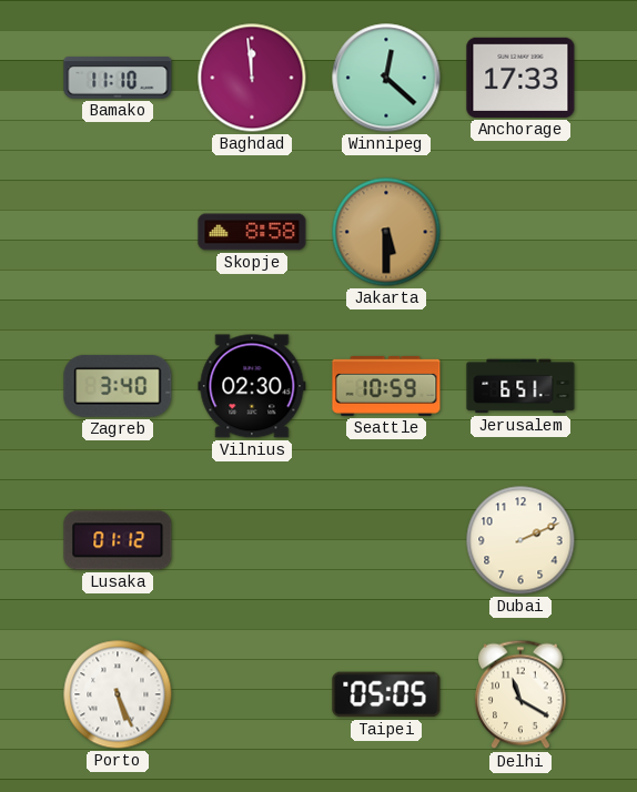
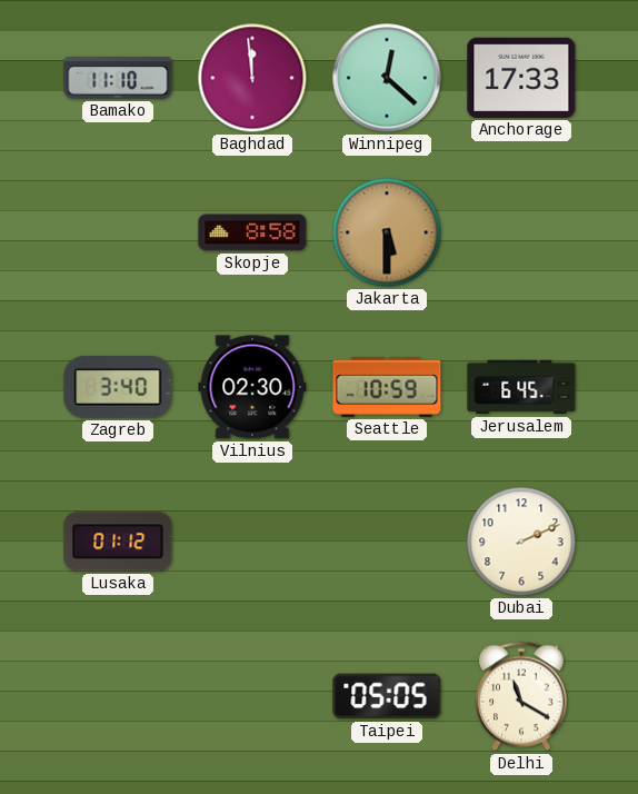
Jerusalem: 6:51 -> 6:45 (521, 387)
Porto: 5:26 -> none (118, 694)
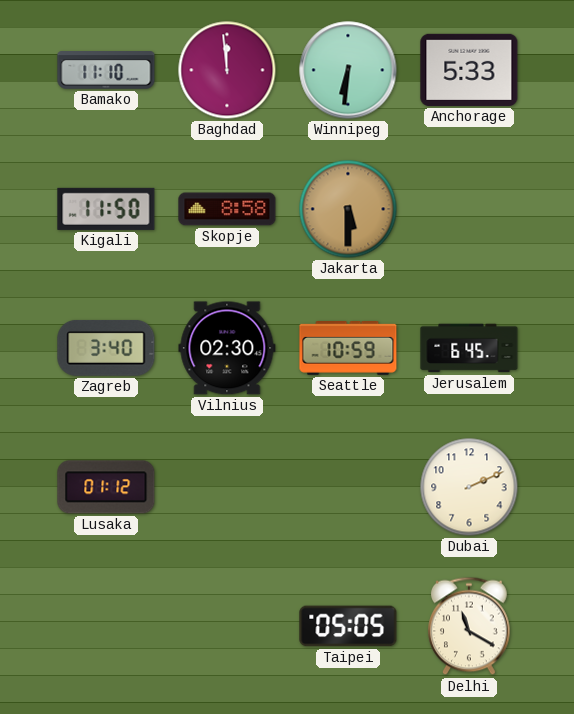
Winnipeg: 12:22 -> 6:31 (348, 70)
Anchorage: 17:33 -> 5:33 (469, 70)
Kigali: none -> 11:50 (106, 209)
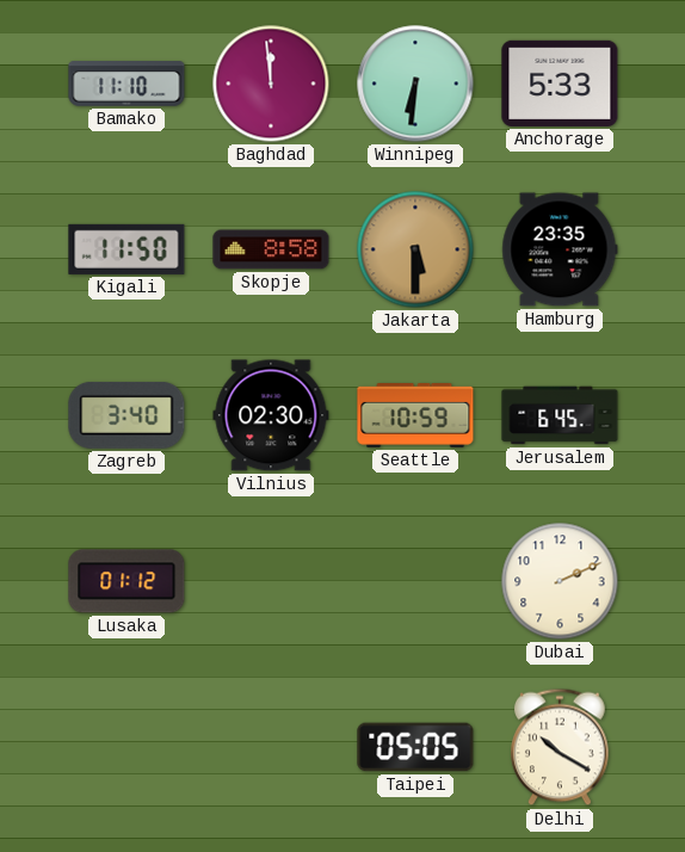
Hamburg: none -> 23:35 (560, 249)
Delhi: 11:20 -> 10:20 (561, 747)
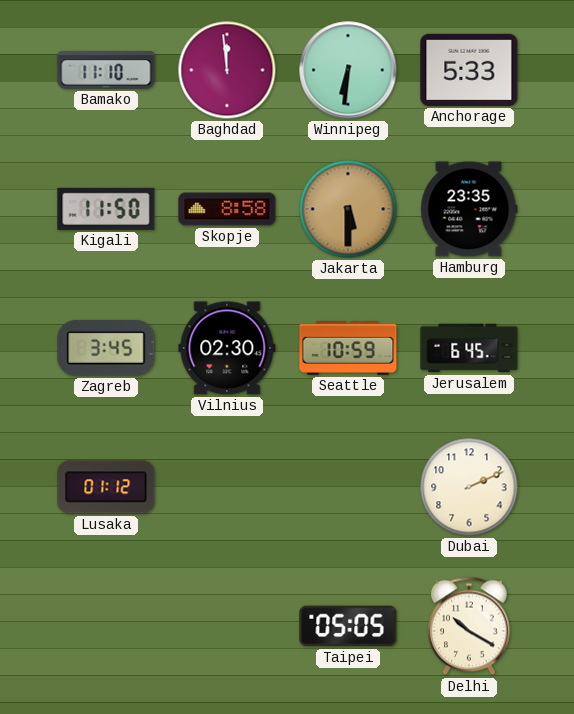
Zagreb: 3:40 -> 3:45 (106, 348)
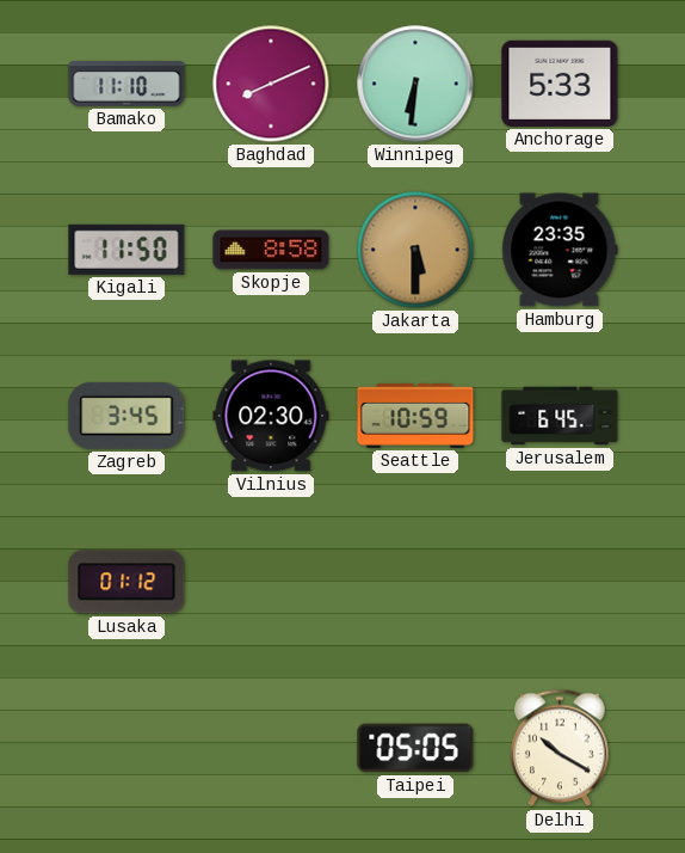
Baghdad: 11:59 -> 8:11 (271, 84)
Dubai: 2:11 -> none (469, 487)
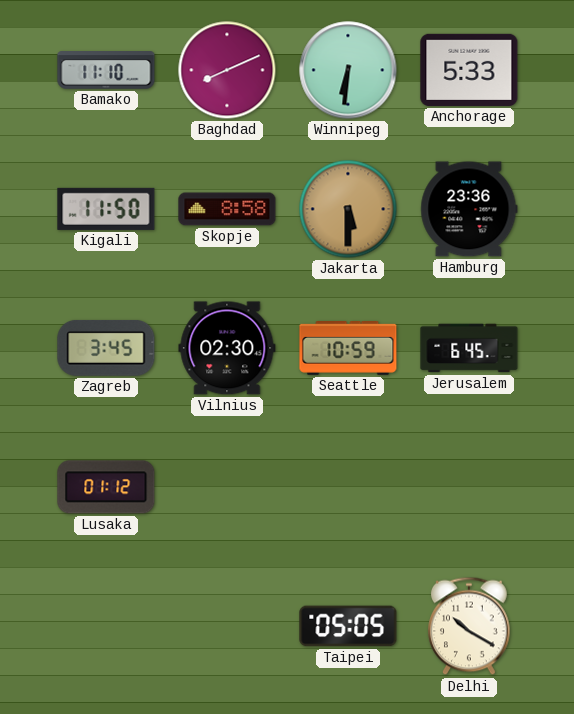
Hamburg: 23:35 -> 23:36 (469, 209)
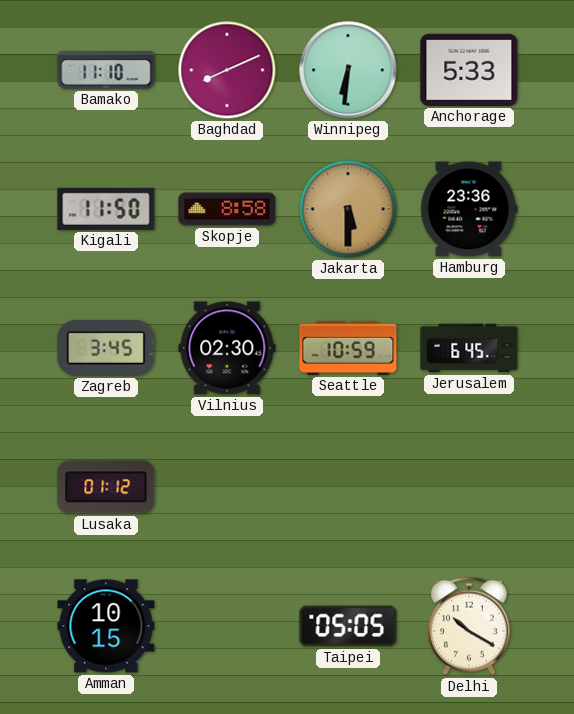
Amman: none -> 10:15 (106, 626)
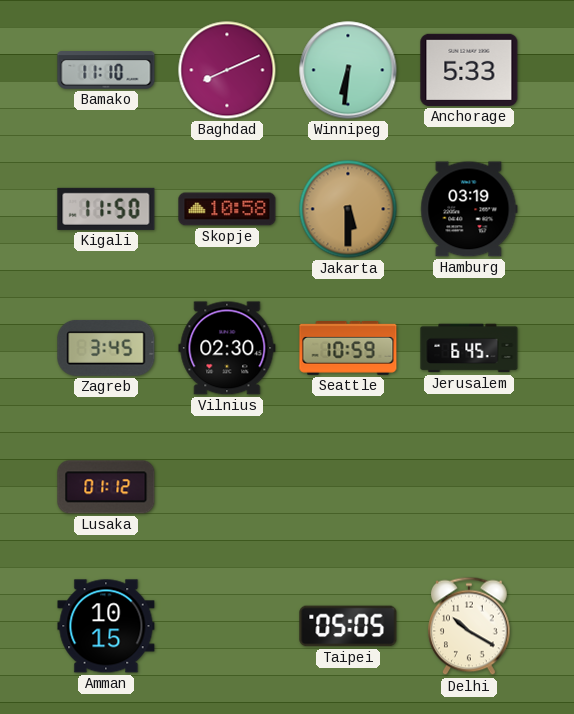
Skopje: 8:58 -> 10:58 (227, 209)
Hamburg: 23:36 -> 03:19 (469, 209)
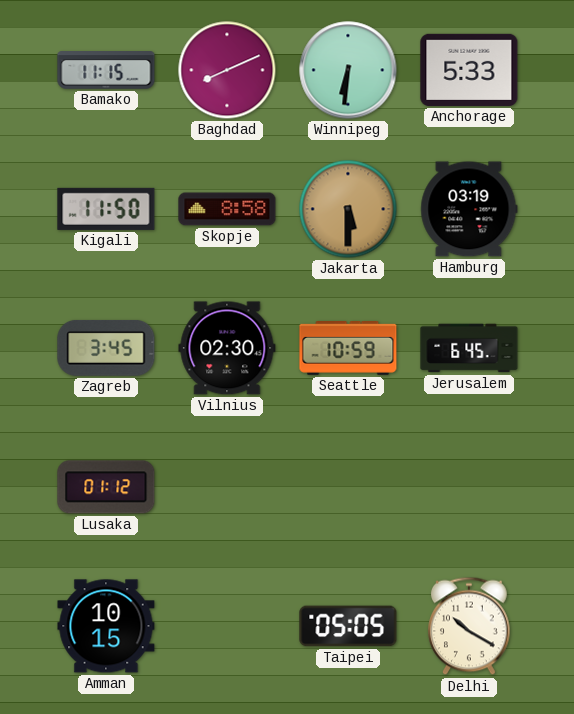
Bamako: 11:10 -> 11:15 (106, 70)
Skopje: 10:58 -> 8:58 (227, 209)
